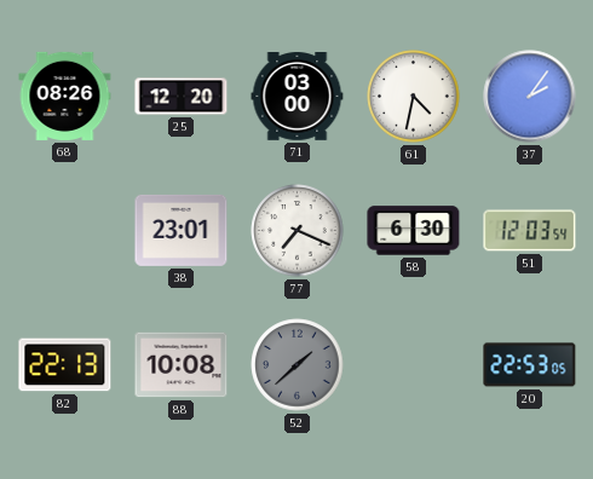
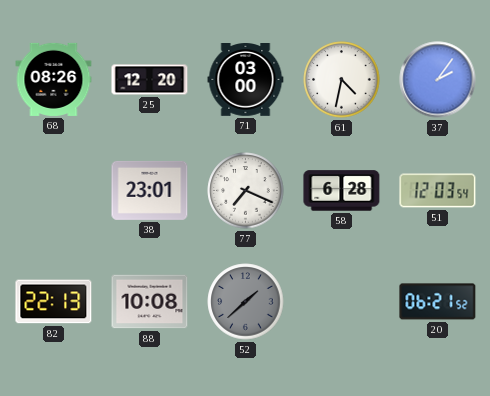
58: 6:30 -> 6:28 (342, 191)
20: 22:53 -> 06:21 (438, 302)
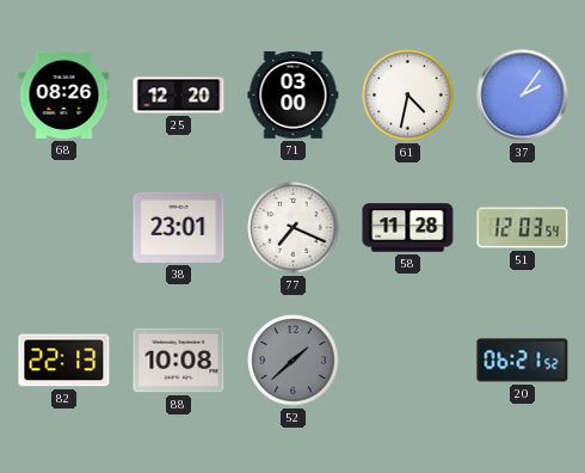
58: 6:28 -> 11:28 (408, 228)
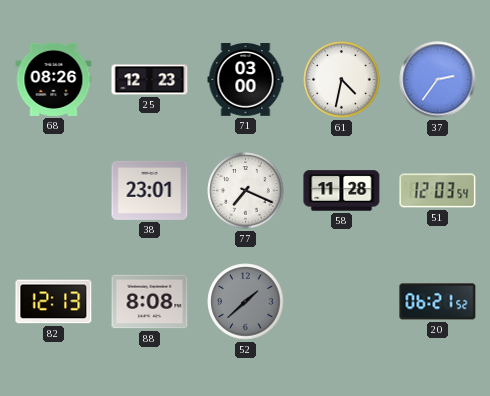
25: 12:20 -> 12:23 (150, 80)
37: 2:06 -> 2:36 (438, 80)
82: 22:13 -> 12:13 (54, 302)
88: 10:08 -> 8:08 (150, 302)
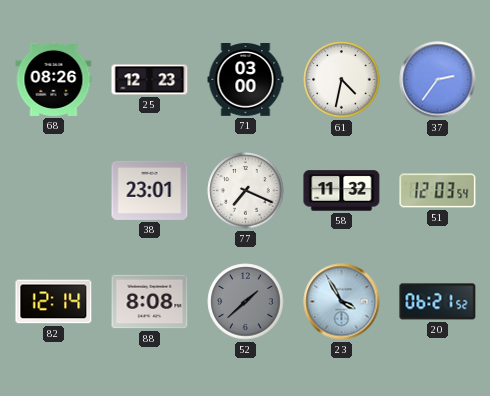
58: 11:28 -> 11:32 (342, 191)
82: 12:13 -> 12:14 (54, 302)
23: none -> 3:55 (342, 302)
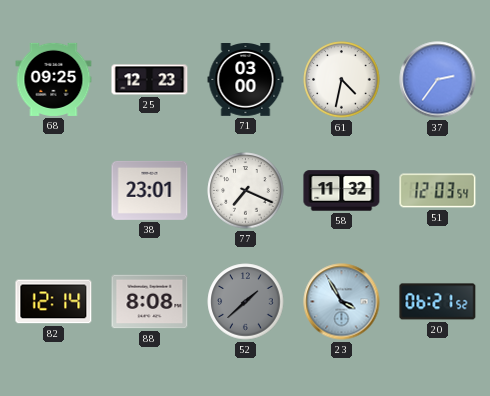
68: 08:26 -> 09:25 (54, 79)
